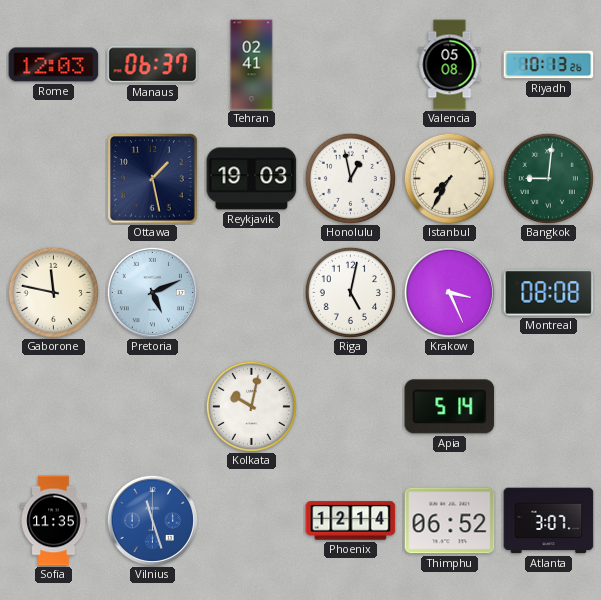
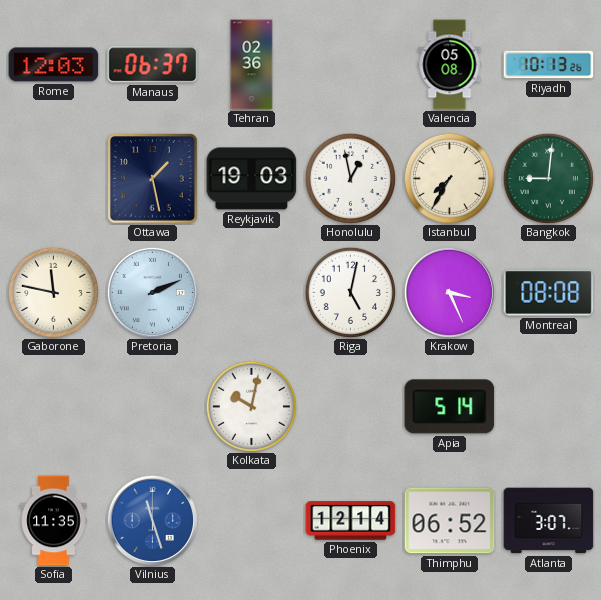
Tehran: 02:41 -> 02:36 (252, 65)
Pretoria: 5:11 -> 2:11 (152, 292)
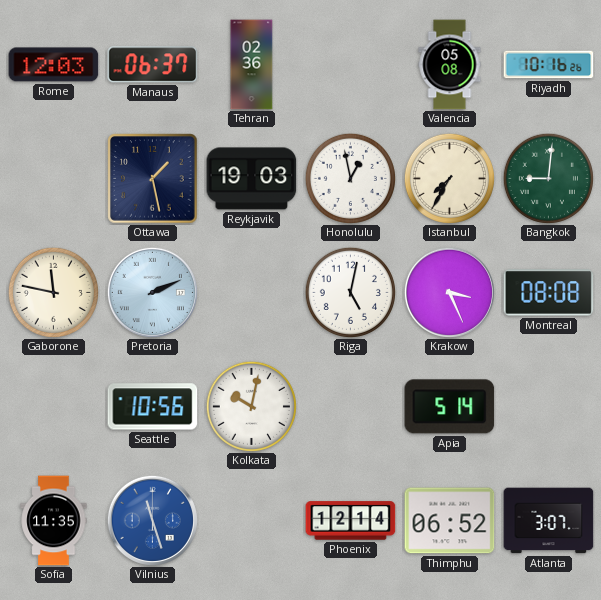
Riyadh: 10:13 -> 10:16 (549, 65)
Seattle: none -> 10:56 (153, 407)
